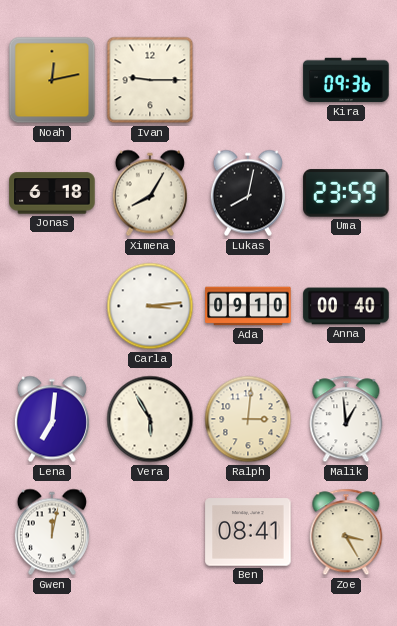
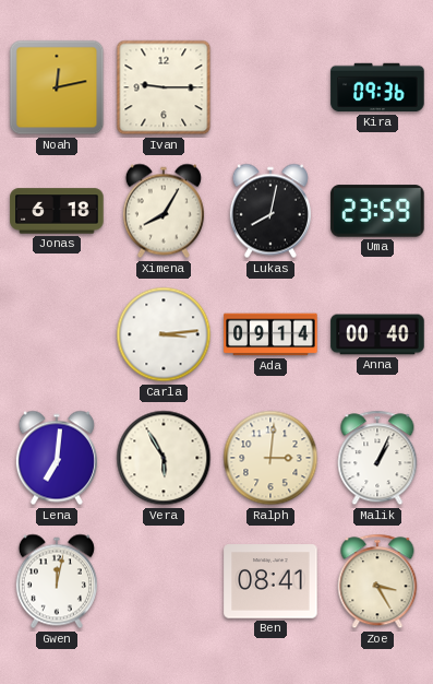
Ada: 09:10 -> 09:14 (270, 334)
Malik: 12:59 -> 1:04 (377, 458)
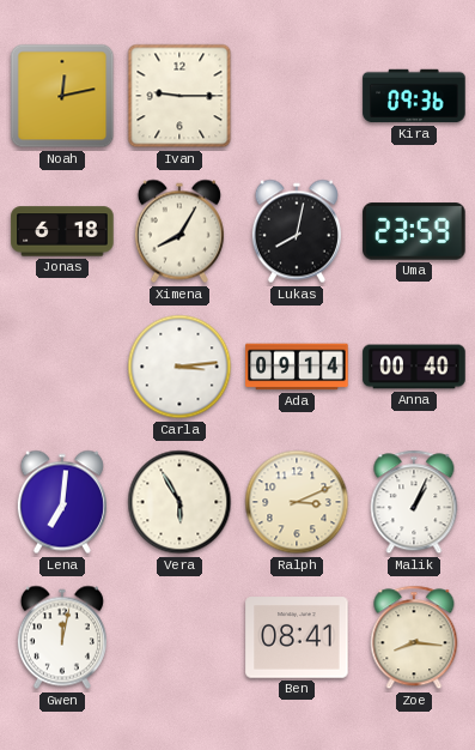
Ralph: 3:01 -> 3:11 (297, 502)
Zoe: 3:25 -> 8:16 (414, 637)
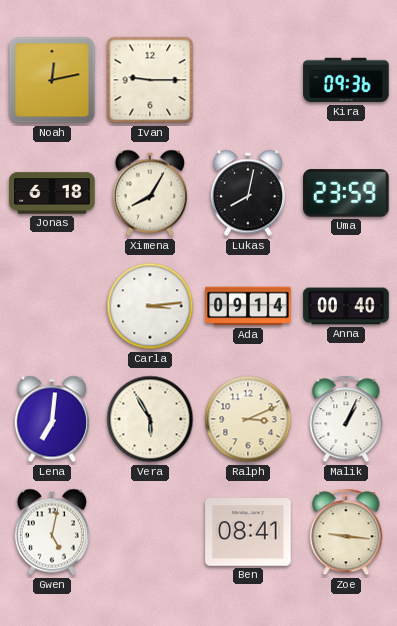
Gwen: 12:02 -> 5:02 (52, 532)
Zoe: 8:16 -> 9:16 (346, 532)
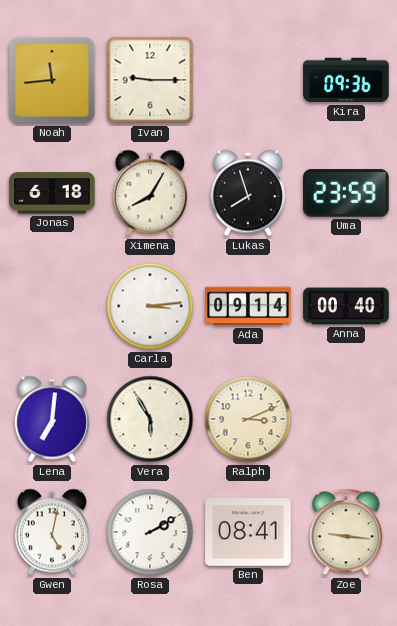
Noah: 12:13 -> 11:44 (52, 80)
Lukas: 8:02 -> 7:57 (248, 193)
Malik: 1:04 -> none (346, 419)
Rosa: none -> 2:10 (150, 532)
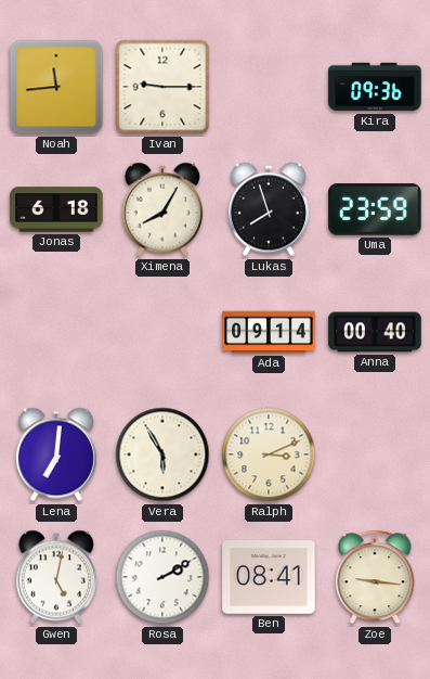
Carla: 3:14 -> none (150, 306)
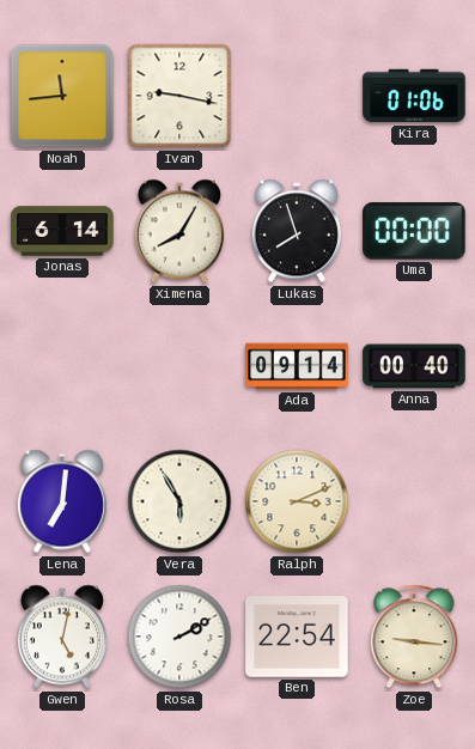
Ivan: 9:15 -> 9:17 (179, 96)
Kira: 09:36 -> 01:06 (414, 96)
Jonas: 6:18 -> 6:14 (62, 231)
Uma: 23:59 -> 00:00 (414, 231)
Ben: 08:41 -> 22:54 (297, 637)
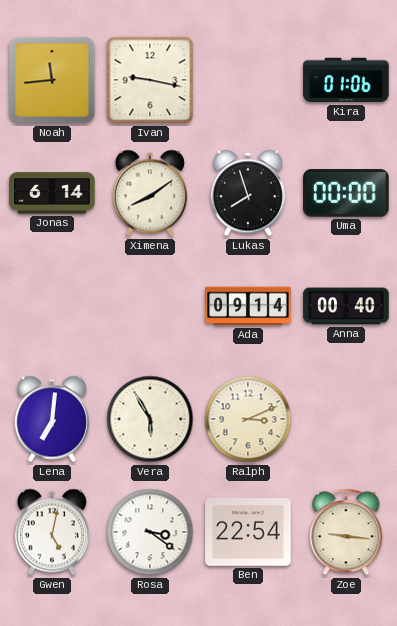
Ximena: 8:05 -> 8:09 (150, 193)
Rosa: 2:10 -> 3:21 (150, 532)
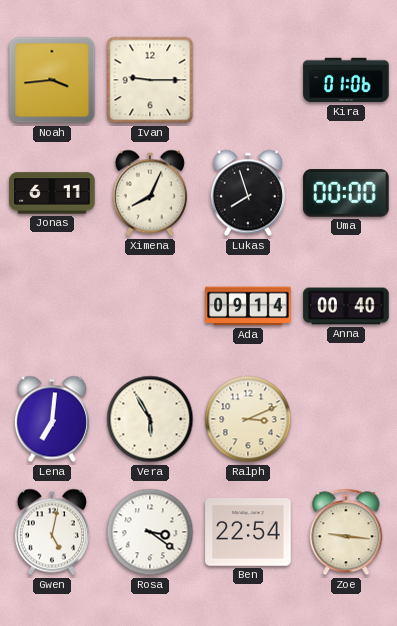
Noah: 11:44 -> 3:44 (52, 80)
Ivan: 9:17 -> 9:15 (150, 80)
Jonas: 6:14 -> 6:11 (52, 193)
Ximena: 8:09 -> 8:04 (150, 193)
